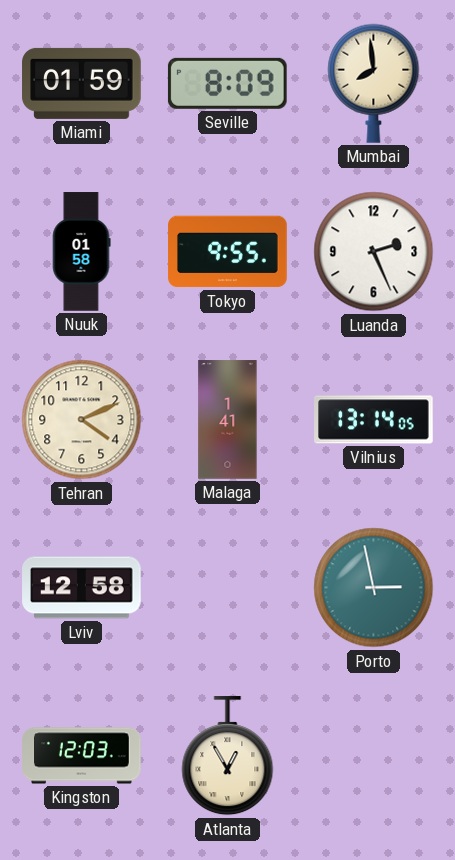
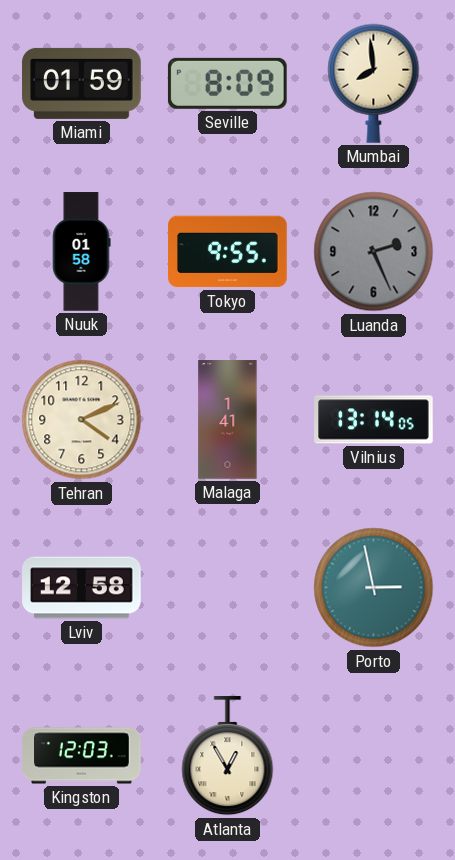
Luanda dial: white -> grey (374, 252)
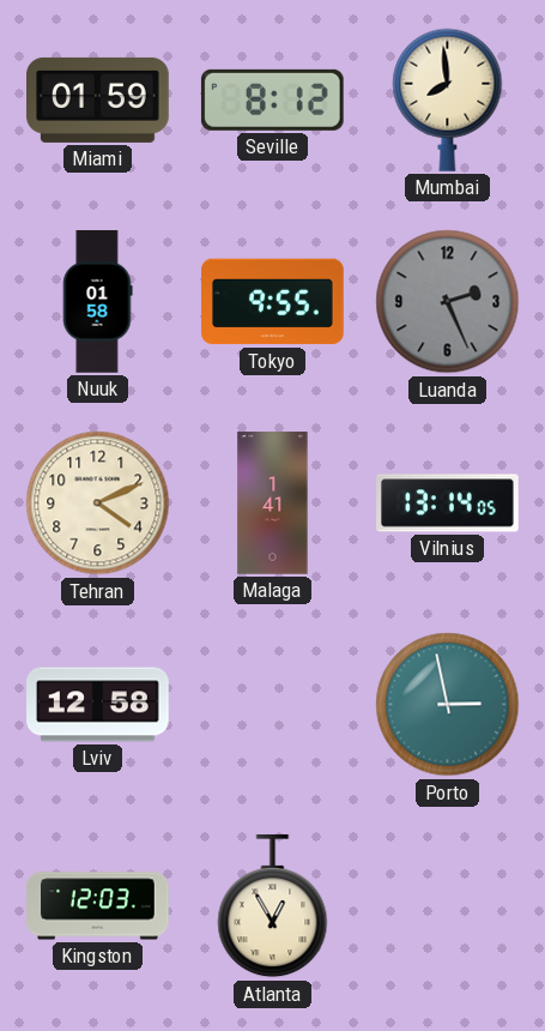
Seville: 8:09 -> 8:12 (272, 100)
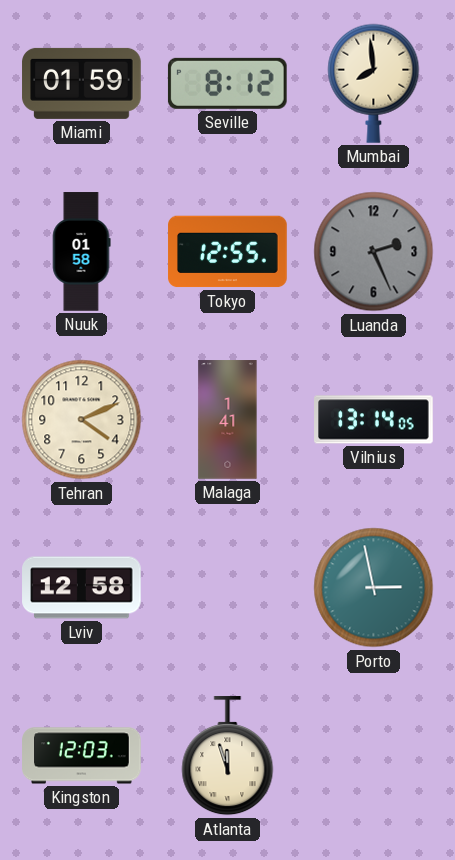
Tokyo: 9:55 -> 12:55 (228, 252)
Atlanta: 12:55 -> 11:57 (228, 756)
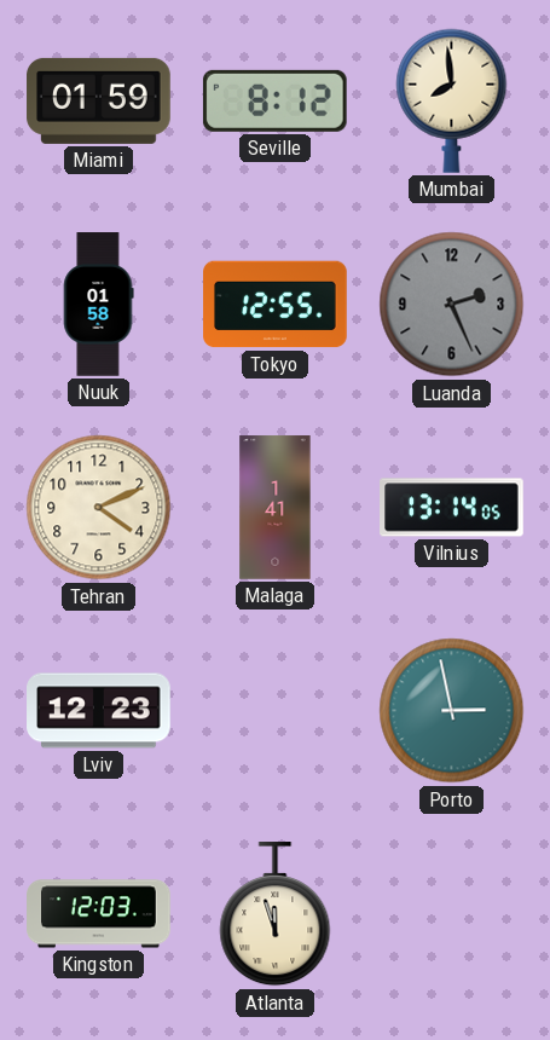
Lviv: 12:58 -> 12:23 (99, 711)
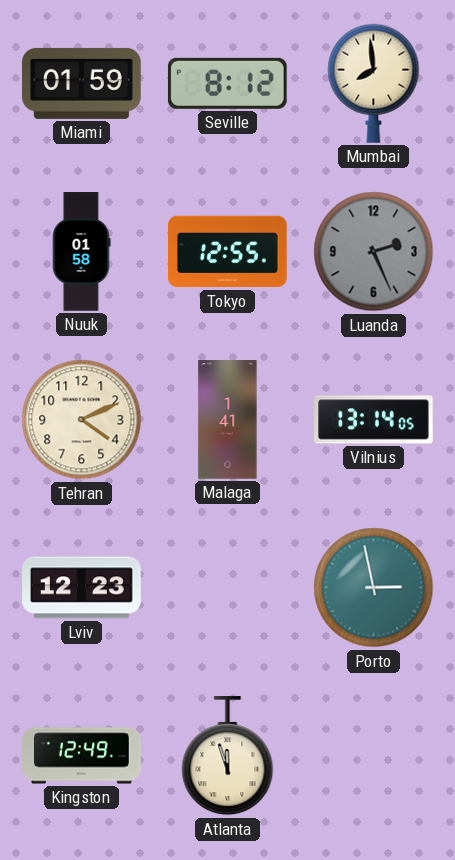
Kingston: 12:03 -> 12:49 (82, 756)
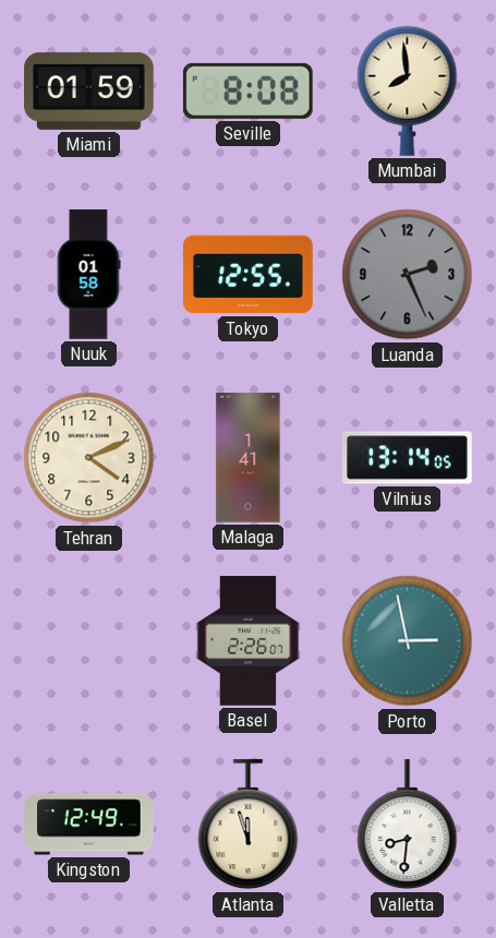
Seville: 8:12 -> 8:08 (247, 91)
Lviv: 12:23 -> none (82, 588)
Basel: none -> 2:26 (249, 641)
Valletta: none -> 8:31 (408, 825)
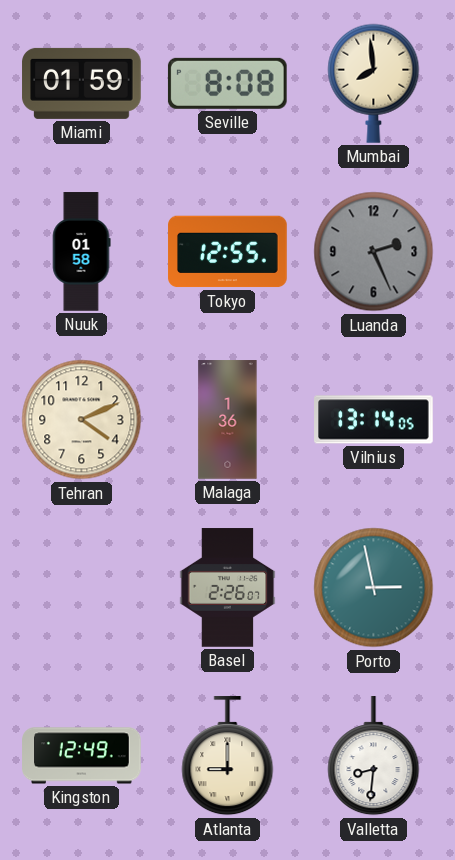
Malaga: 1:41 -> 1:36 (228, 420)
Atlanta: 11:57 -> 9:00 (228, 756)
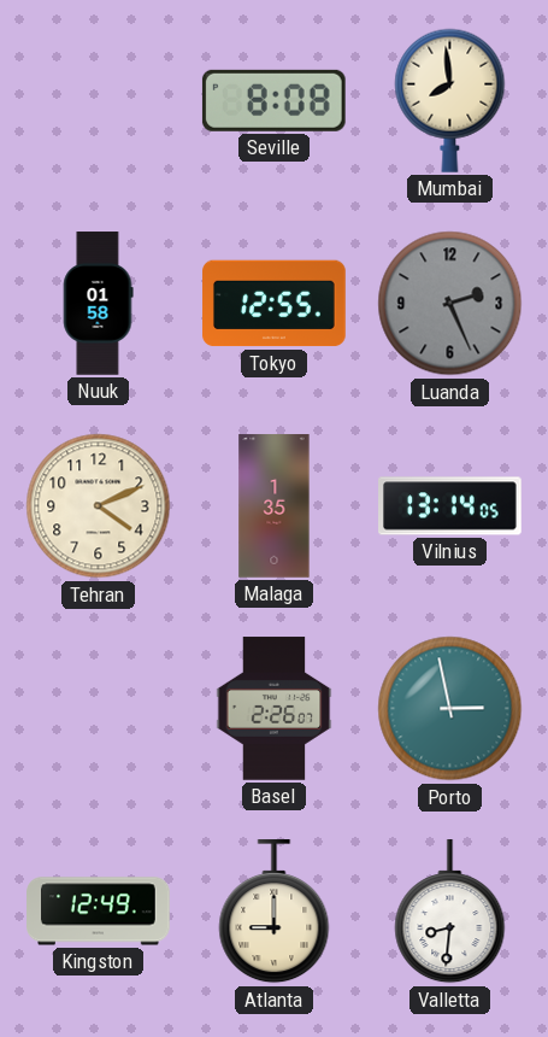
Miami: 01:59 -> none (82, 83)
Malaga: 1:36 -> 1:35 (275, 506)
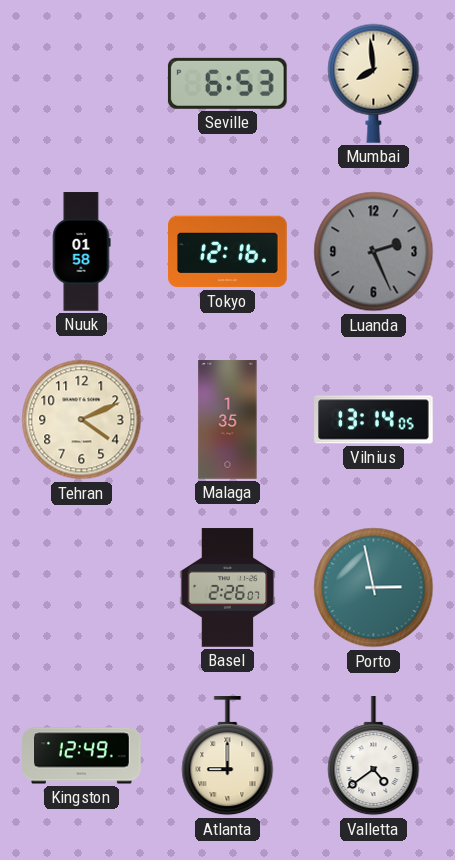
Seville: 8:08 -> 6:53 (227, 83)
Tokyo: 12:55 -> 12:16 (228, 252)
Valletta: 8:31 -> 4:39 (374, 756)
